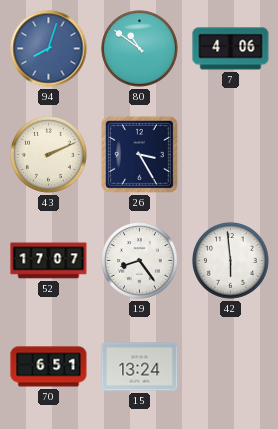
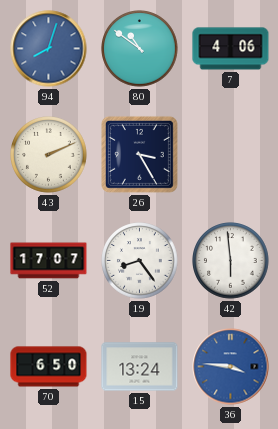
70: 6:51 -> 6:50 (49, 367)
36: none -> 3:46 (231, 367)
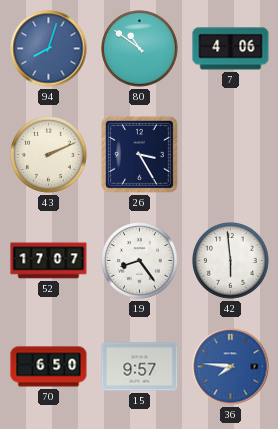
15: 13:24 -> 9:57 (140, 367)
36: 3:46 -> 7:46 (231, 367)
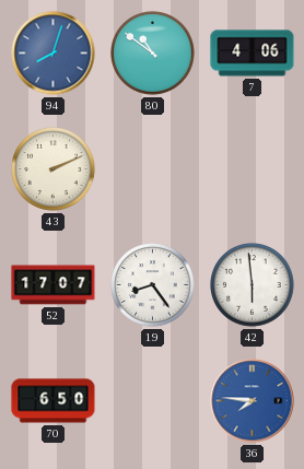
26: 3:25 -> none (139, 154)
15: 9:57 -> none (140, 367)
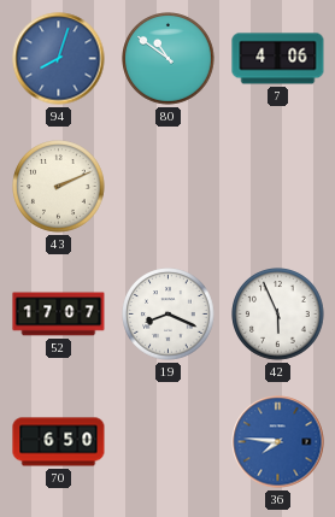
19: 8:24 -> 8:19 (169, 315)
42: 5:59 -> 5:56 (278, 315)
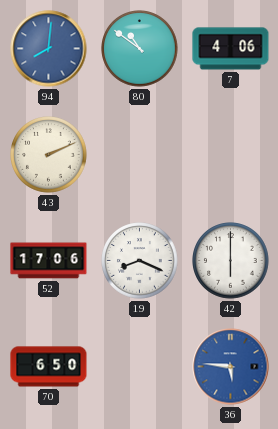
94: 8:03 -> 8:01 (49, 49)
52: 17:07 -> 17:06 (49, 261)
42: 5:56 -> 6:00 (231, 261)
36: 7:46 -> 5:46 (231, 367)
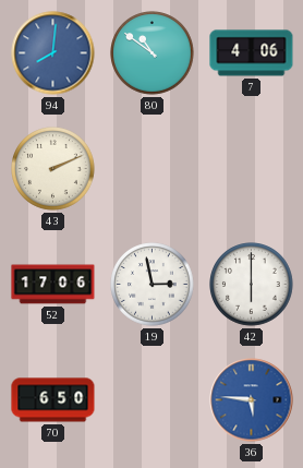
19: 8:19 -> 2:58 (153, 285)
